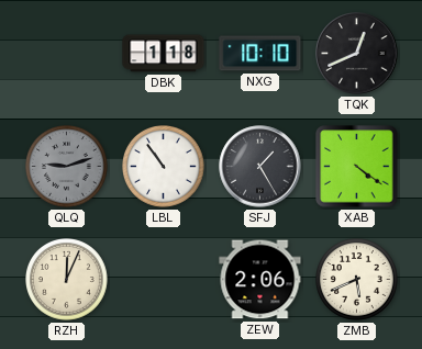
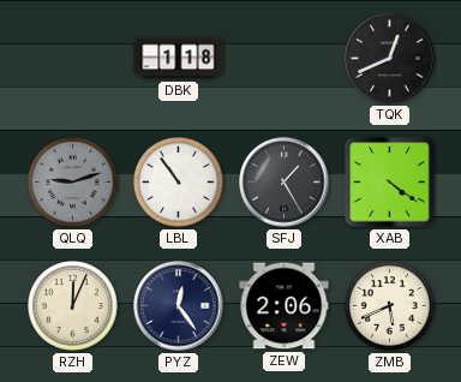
NXG: 10:10 -> none (260, 54)
PYZ: none -> 12:24 (179, 306)
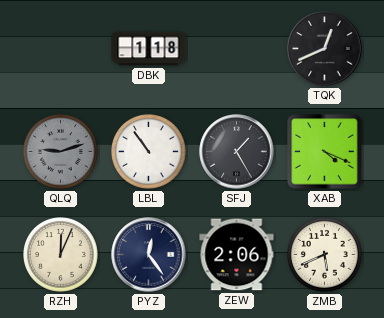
XAB: 4:21 -> 4:19 (325, 152)
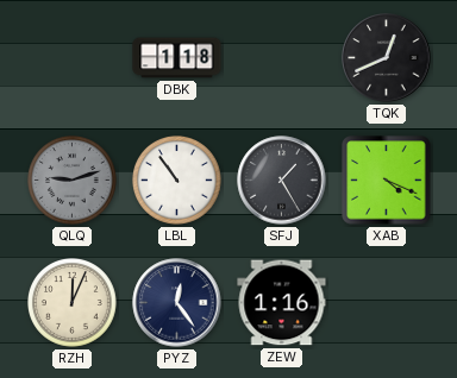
ZEW: 2:06 -> 1:16 (282, 303)
ZMB: 5:41 -> none (325, 255)
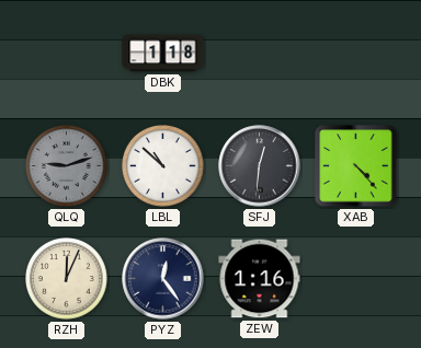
TQK: 12:41 -> none (387, 58)
LBL: 10:54 -> 10:52 (163, 166)
SFJ: 1:25 -> 12:31 (260, 166)
XAB: 4:19 -> 4:23 (356, 166)
